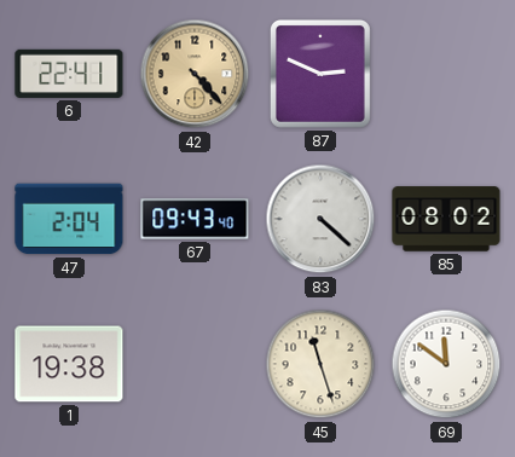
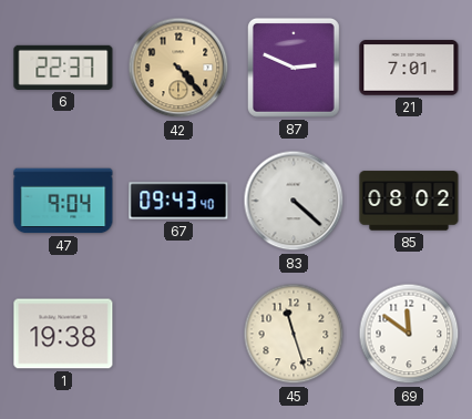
6: 22:41 -> 22:37 (63, 68)
21: none -> 7:01 (409, 68)
47: 2:04 -> 9:04 (63, 201)
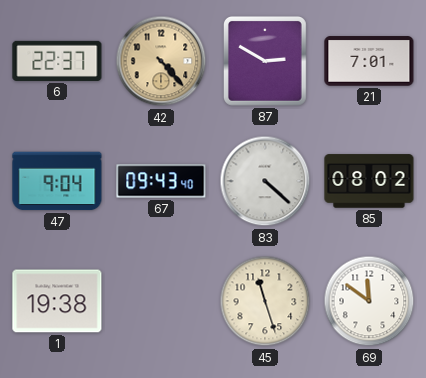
87: 2:49 -> 2:50 (265, 61)
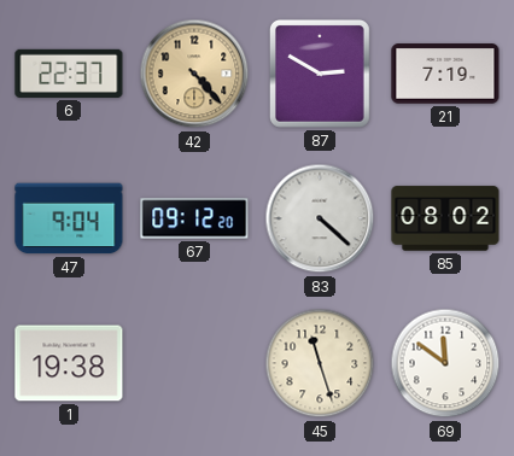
21: 7:01 -> 7:19 (445, 74)
67: 09:43 -> 09:12 (194, 218)
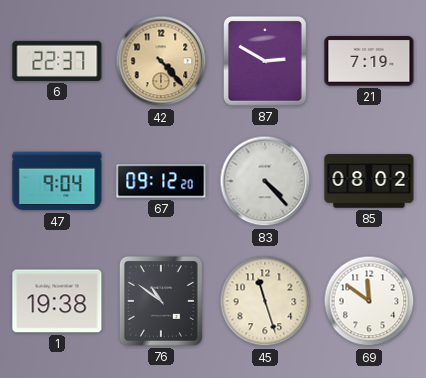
83: 4:22 -> 4:23 (265, 181)
76: none -> 10:51 (161, 301)
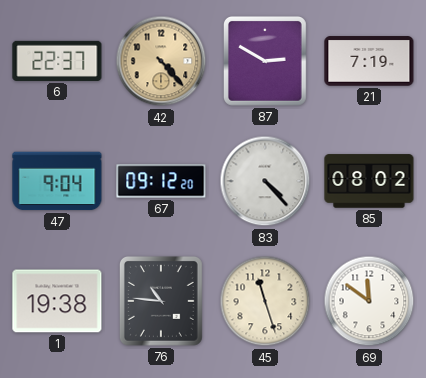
76: 10:51 -> 10:46 (161, 301)
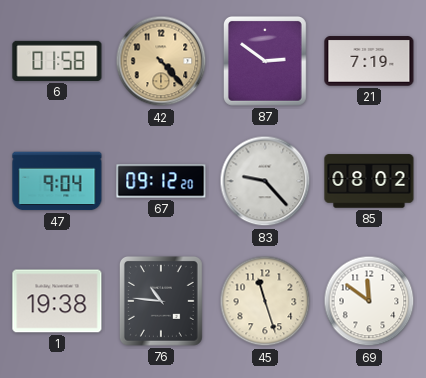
6: 22:37 -> 01:58 (57, 61)
87: 2:50 -> 2:51 (265, 61)
83: 4:23 -> 9:23 (265, 181)
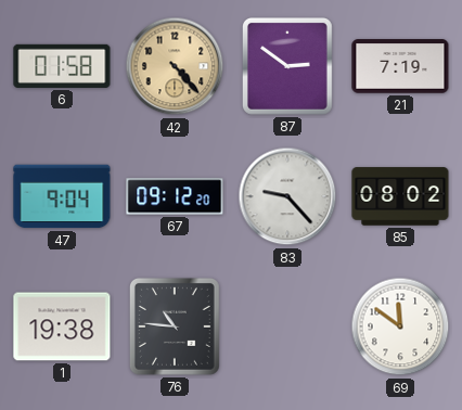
45: 11:27 -> none (265, 301)
